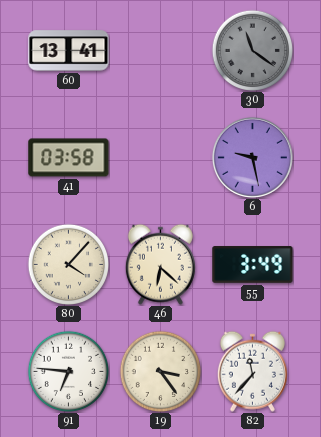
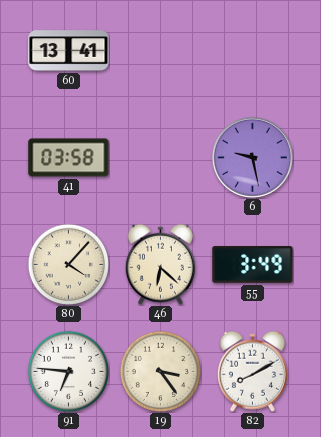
30: 11:21 -> none (252, 50)
82: 11:37 -> 8:10 (252, 371)
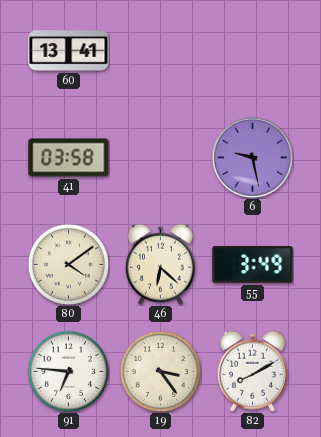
80: 4:07 -> 4:09 (68, 264)
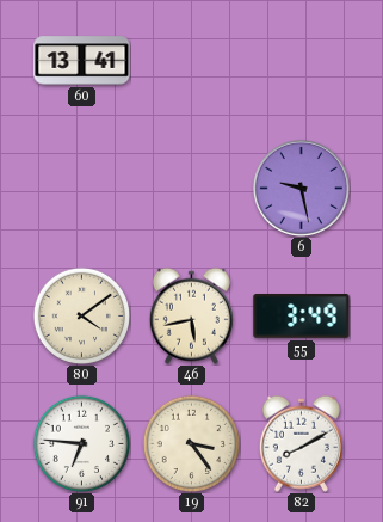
41: 03:58 -> none (69, 158)
46: 6:22 -> 5:43 (191, 315)
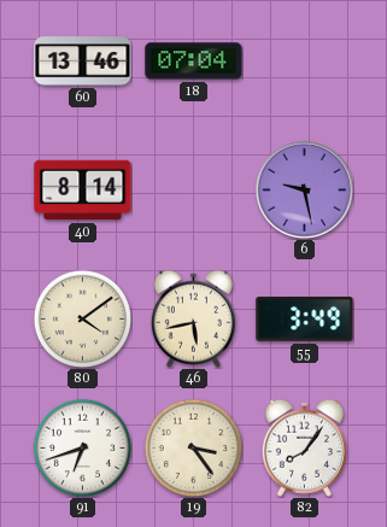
60: 13:41 -> 13:46 (83, 62)
18: none -> 07:04 (194, 62)
40: none -> 8:14 (83, 191)
91: 6:46 -> 6:42 (82, 447)
82: 8:10 -> 8:06 (304, 447)
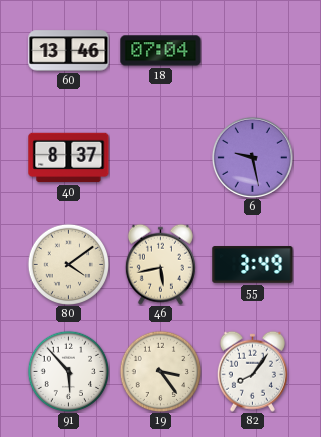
40: 8:14 -> 8:37 (69, 158)
91: 6:42 -> 5:53 (68, 371)
